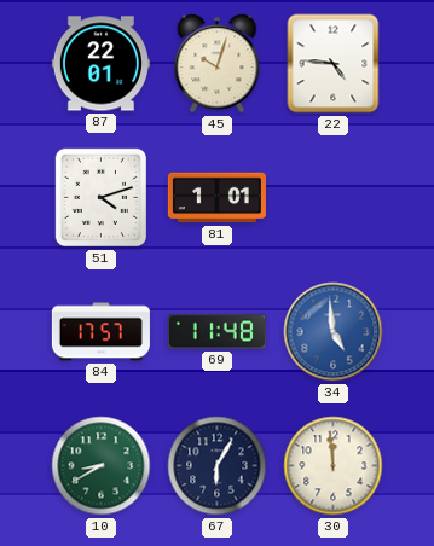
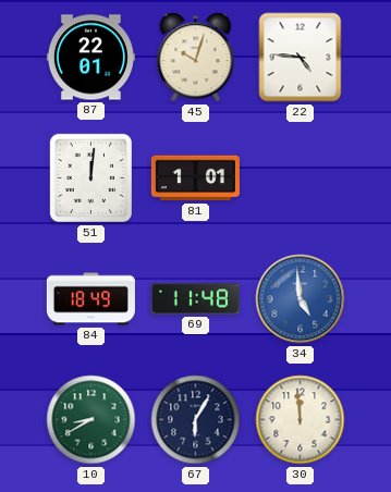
51: 4:12 -> 12:01 (91, 179)
84: 17:57 -> 18:49 (90, 299)
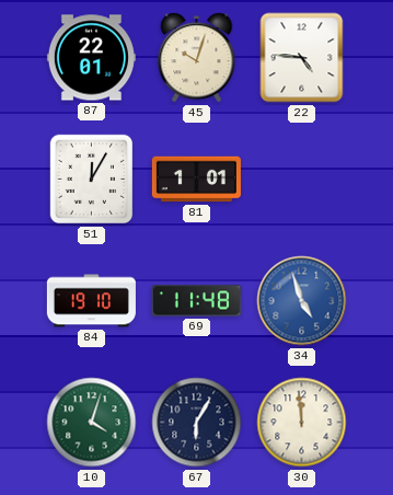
51: 12:01 -> 12:05 (92, 180)
84: 18:49 -> 19:10 (91, 301)
34: 4:59 -> 4:57 (302, 301)
10: 8:40 -> 4:03 (92, 423)
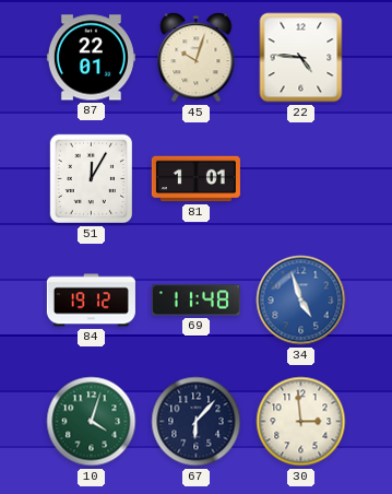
84: 19:10 -> 19:12 (91, 301)
67: 6:05 -> 6:07 (197, 422)
30: 11:59 -> 2:59 (301, 422)
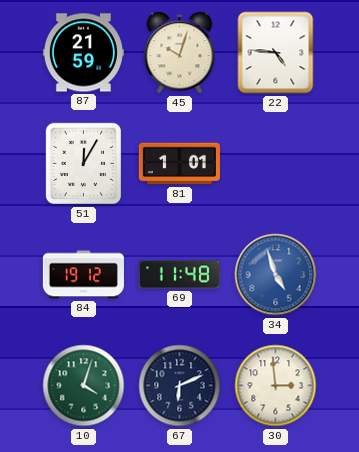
87: 22:01 -> 21:59 (83, 53)
67: 6:07 -> 6:11 (180, 386)
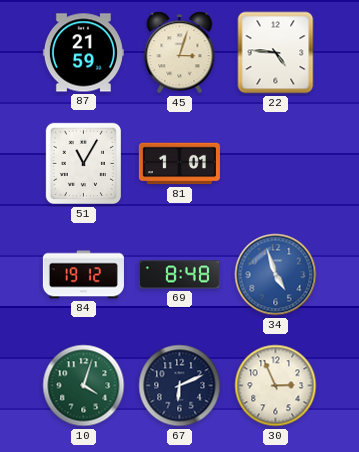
45: 10:03 -> 3:03 (180, 53)
51: 12:05 -> 11:05 (84, 164)
69: 11:48 -> 8:48 (179, 275)
30: 2:59 -> 2:56 (276, 386)
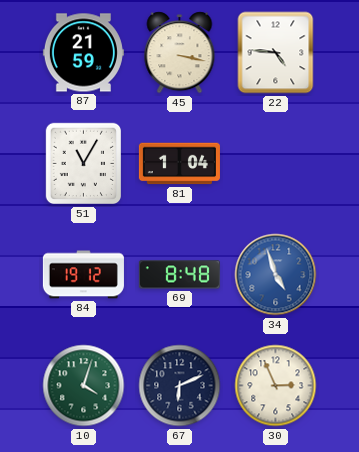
45: 3:03 -> 3:17 (180, 53)
81: 1:01 -> 1:04 (179, 164)
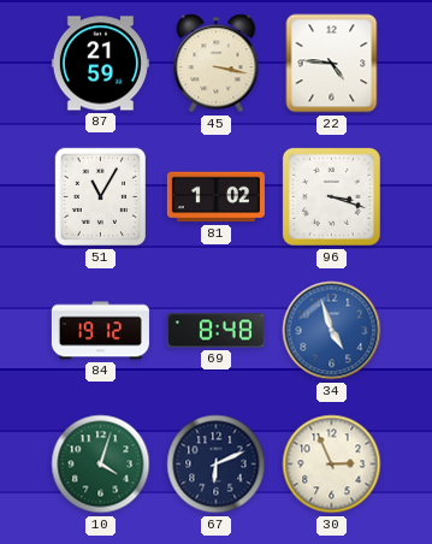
81: 1:04 -> 1:02 (215, 197)
96: none -> 3:18 (331, 196)
